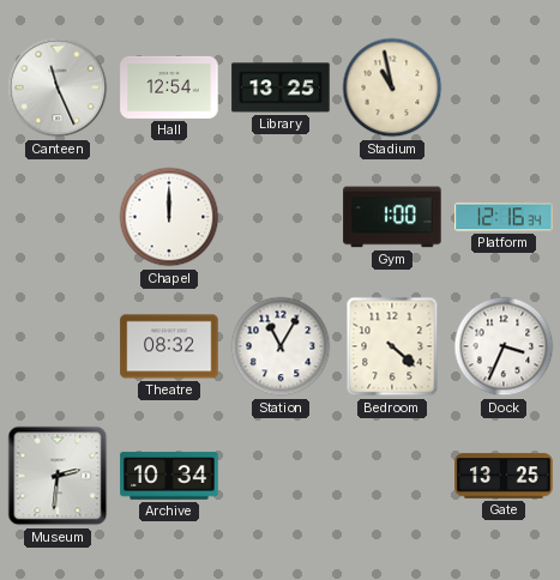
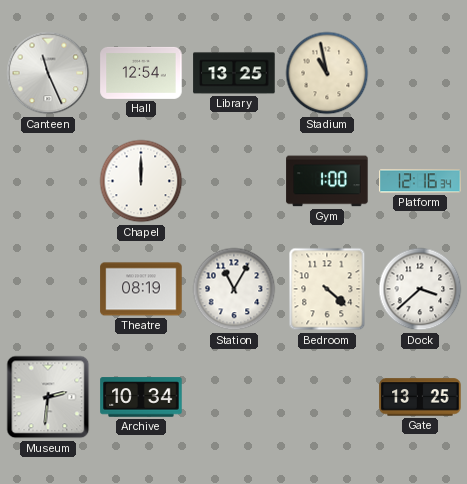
Theatre: 08:32 -> 08:19 (141, 289)
Dock: 3:34 -> 3:38 (420, 289)
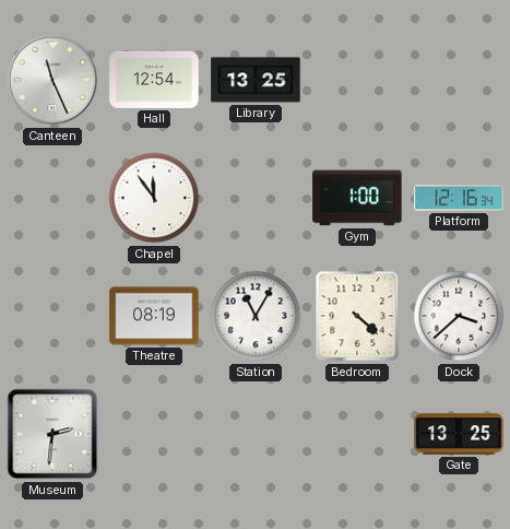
Stadium: 10:58 -> none (327, 73)
Chapel: 12:00 -> 11:54 (154, 198)
Archive: 10:34 -> none (141, 397)
